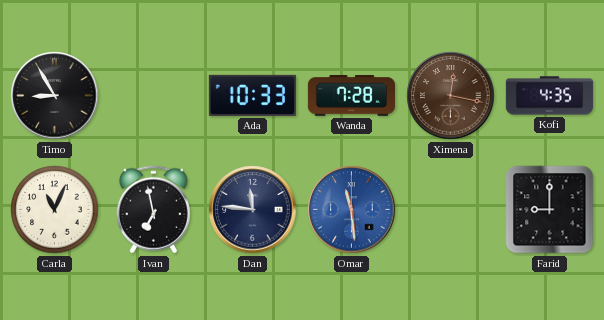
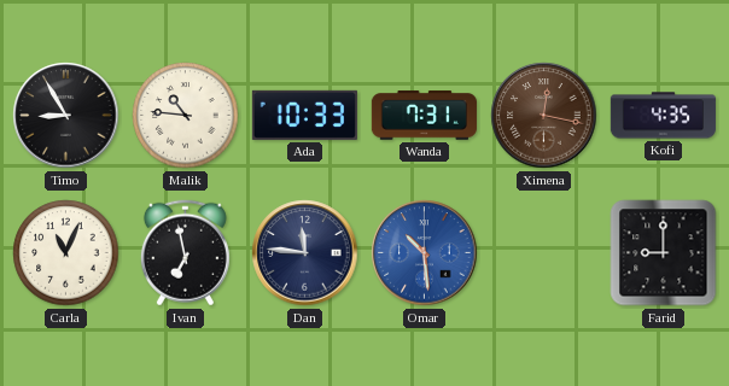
Malik: none -> 10:46 (186, 116)
Wanda: 7:28 -> 7:31 (424, 116)
Omar: 11:29 -> 10:29 (425, 253)
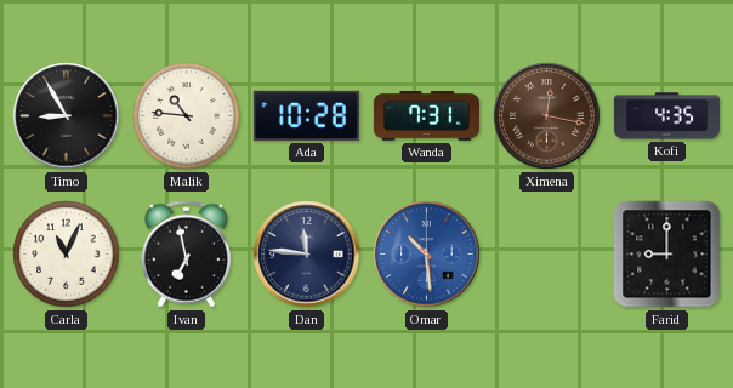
Ada: 10:33 -> 10:28 (306, 115)
